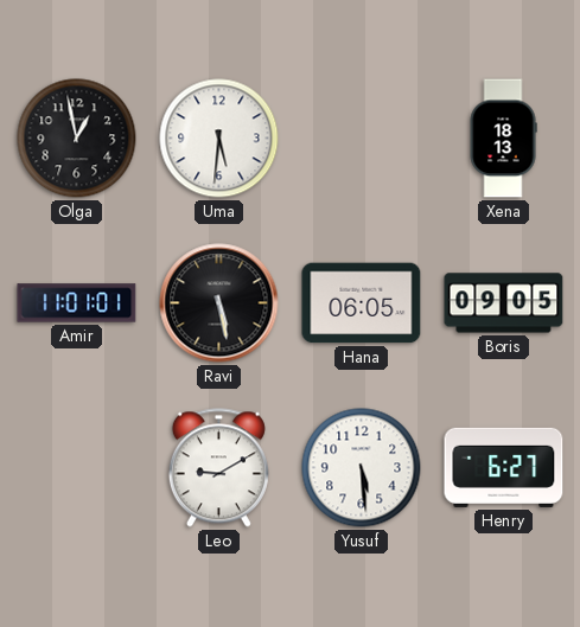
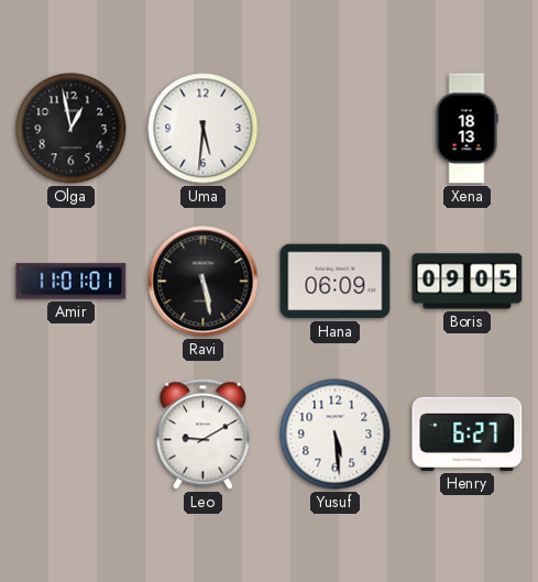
Hana: 06:05 -> 06:09 (336, 282)
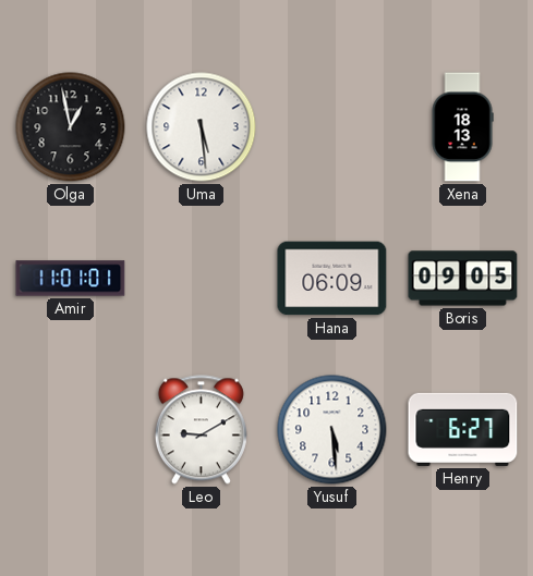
Uma: 5:31 -> 5:29 (202, 127)
Ravi: 5:28 -> none (204, 282)
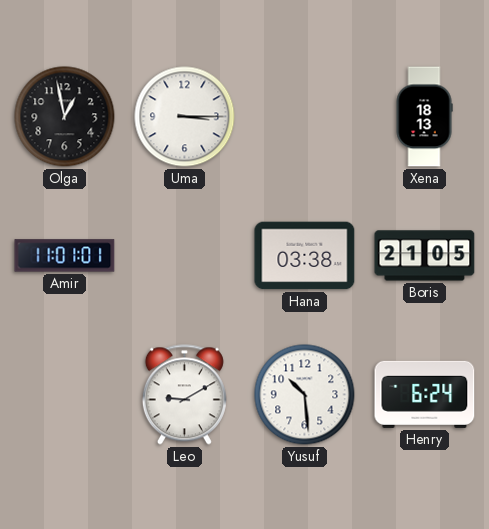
Uma: 5:29 -> 3:15 (185, 117)
Hana: 06:09 -> 03:38 (305, 256)
Boris: 09:05 -> 21:05 (425, 256)
Yusuf: 5:29 -> 10:29 (305, 395)
Henry: 6:27 -> 6:24 (425, 394)
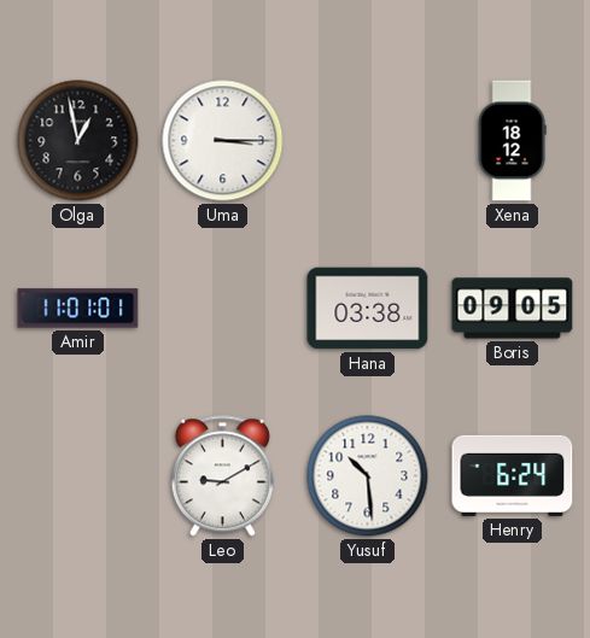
Xena: 18:13 -> 18:12 (512, 141)
Boris: 21:05 -> 09:05 (513, 309)
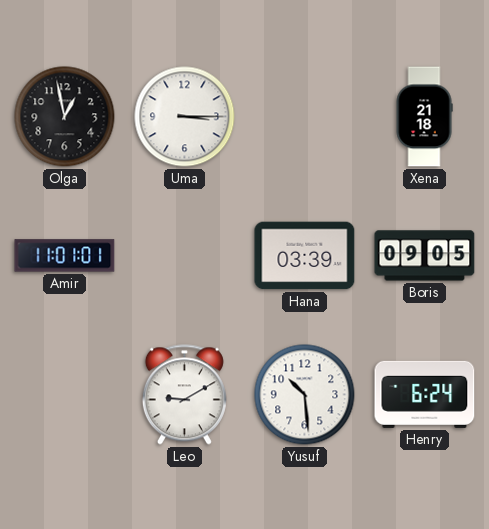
Xena: 18:12 -> 21:18 (424, 117)
Hana: 03:38 -> 03:39 (305, 256)
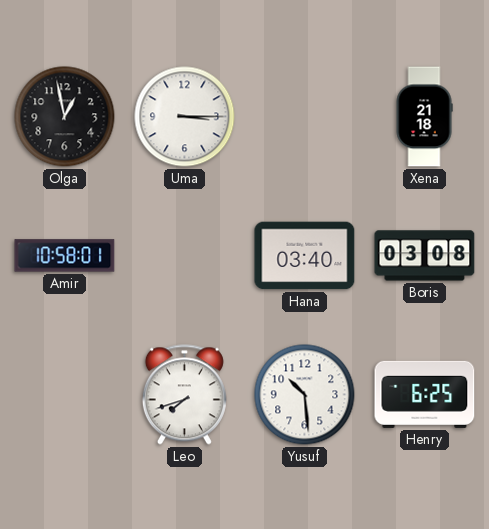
Amir: 11:01 -> 10:58 (65, 256)
Hana: 03:39 -> 03:40 (305, 256)
Boris: 09:05 -> 03:08 (425, 256)
Leo: 9:10 -> 7:42 (184, 395)
Henry: 6:24 -> 6:25 (425, 394)
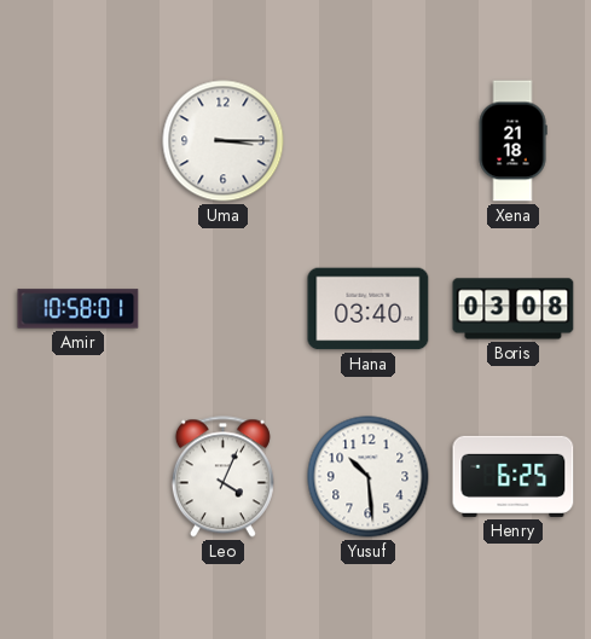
Olga: 12:58 -> none (65, 117)
Leo: 7:42 -> 4:04 (222, 477)
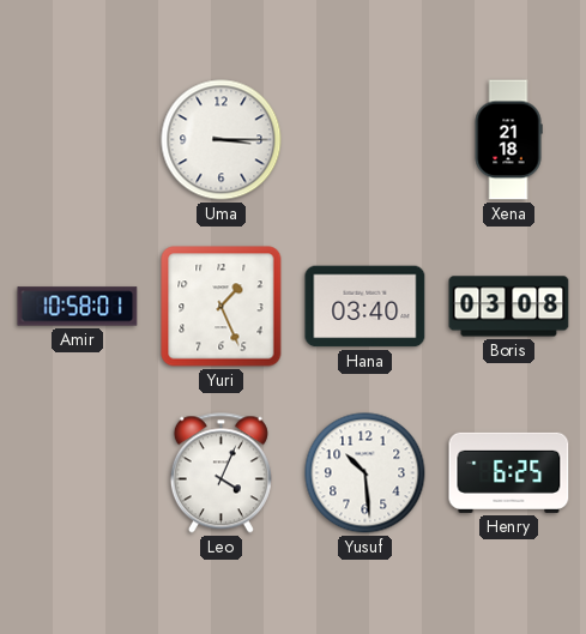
Yuri: none -> 1:26 (222, 307)
